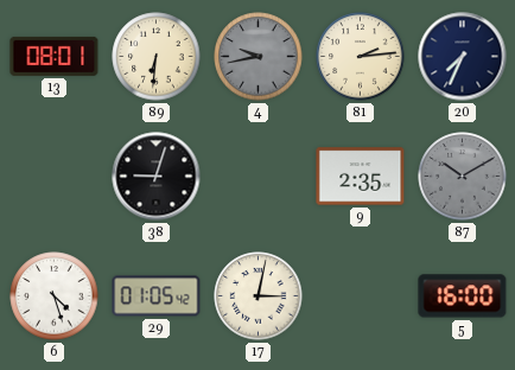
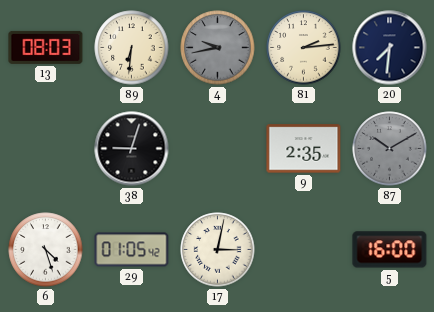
13: 08:01 -> 08:03 (46, 47)
20: 7:34 -> 7:31 (390, 48)
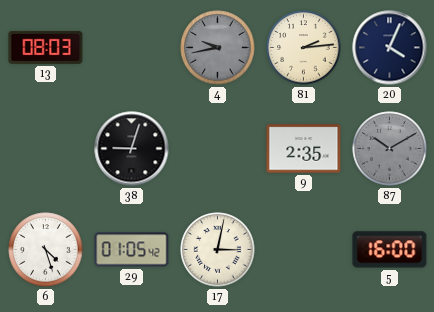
89: 6:31 -> none (132, 48)
20: 7:31 -> 4:04 (390, 48)
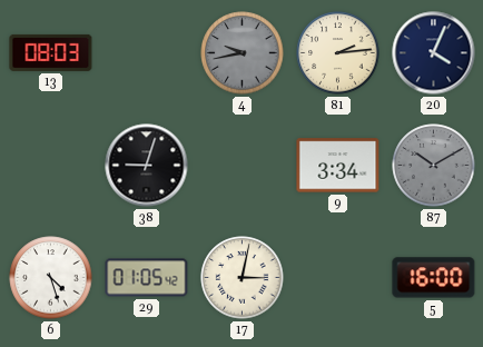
9: 2:35 -> 3:34 (338, 166)
